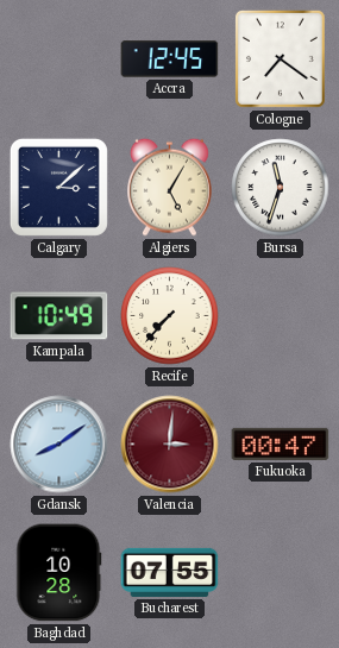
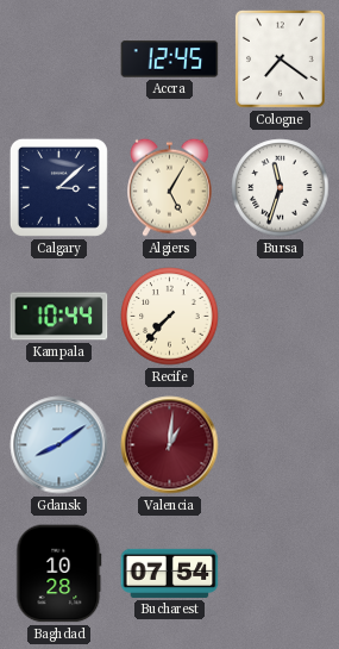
Kampala: 10:49 -> 10:44 (59, 317)
Valencia: 3:01 -> 1:01 (170, 445)
Fukuoka: 00:47 -> none (281, 443)
Bucharest: 07:55 -> 07:54 (170, 573)
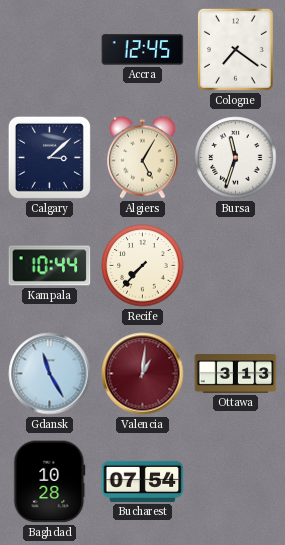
Gdansk: 8:09 -> 11:25 (50, 374)
Ottawa: none -> 3:13 (236, 374)
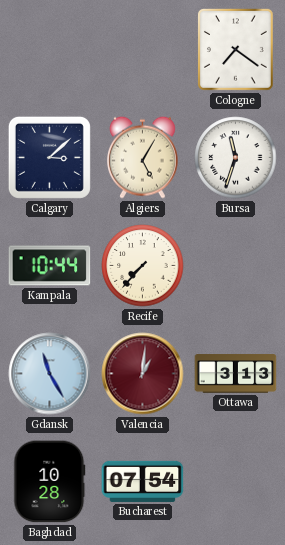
Accra: 12:45 -> none (143, 50)
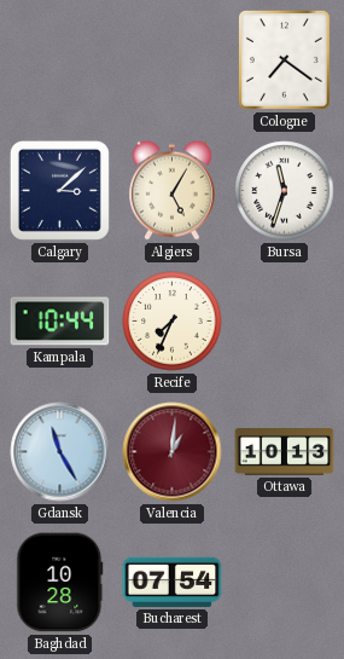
Recife: 7:37 -> 7:34 (173, 322)
Ottawa: 3:13 -> 10:13 (285, 452)
